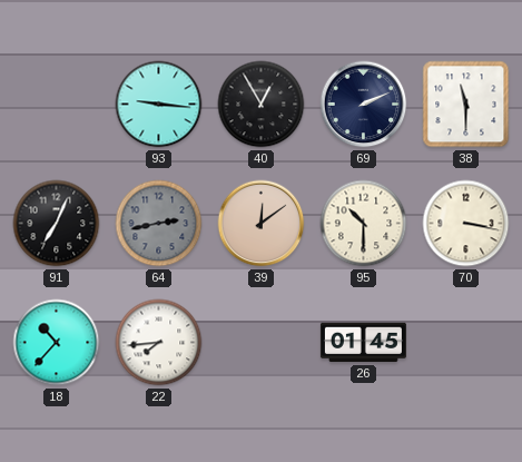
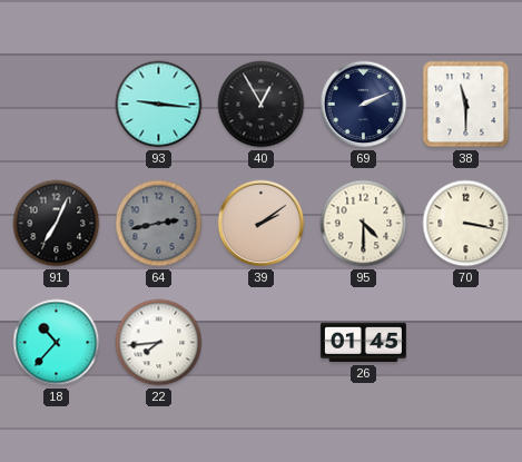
39: 12:09 -> 2:09 (262, 224)
95: 10:30 -> 4:30 (364, 224)
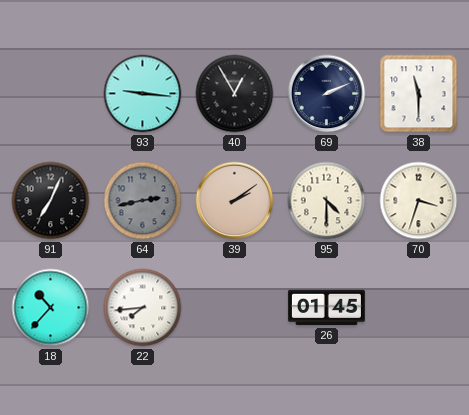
70: 3:17 -> 3:33 (419, 201)
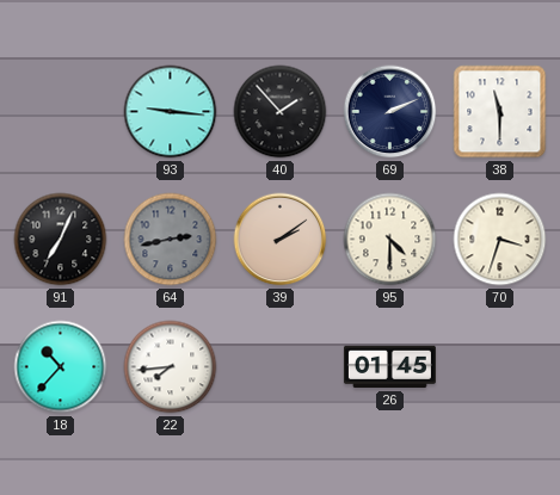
40: 12:55 -> 1:53 (281, 112)
